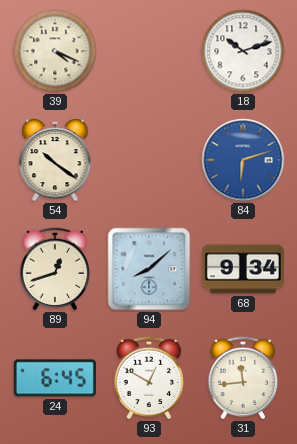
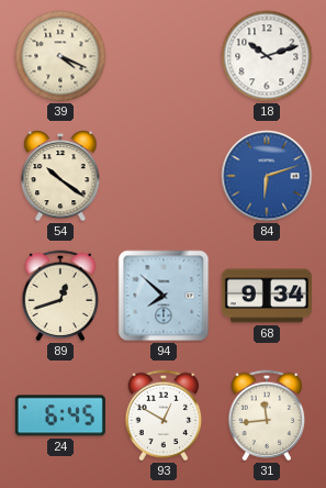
94: 8:08 -> 7:52 (164, 296)
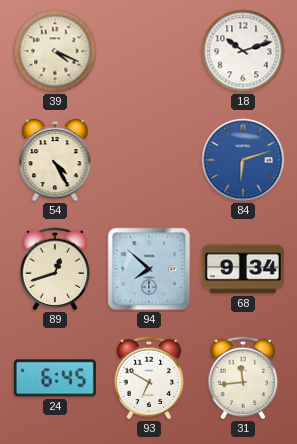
54: 10:21 -> 4:25 (55, 160)
93: 12:50 -> 6:50 (149, 378)
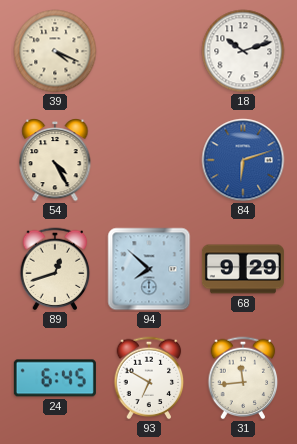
68: 9:34 -> 9:29 (243, 269)
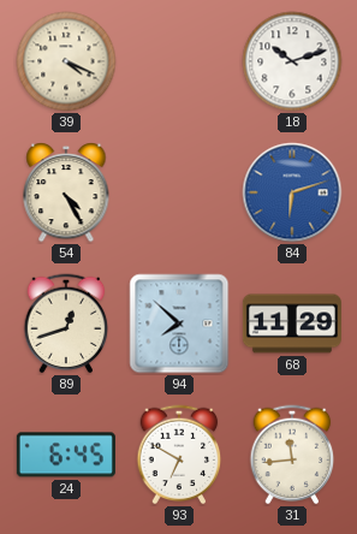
68: 9:29 -> 11:29 (292, 324)
